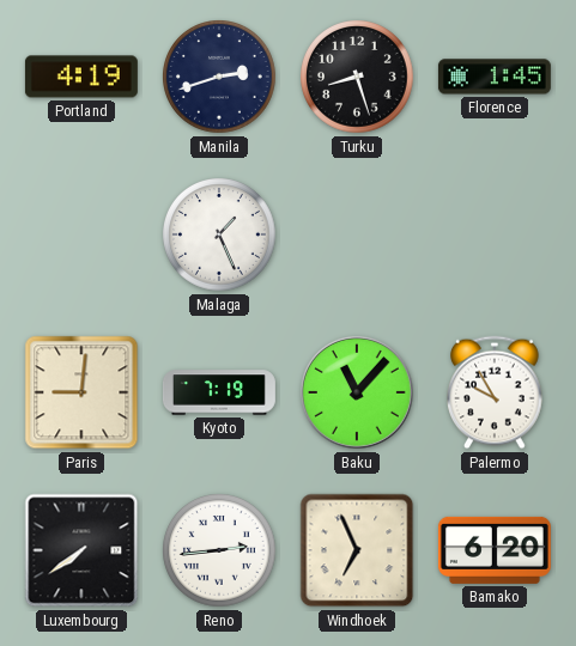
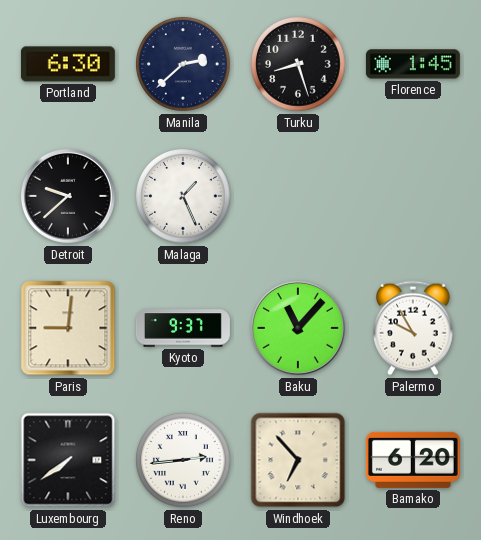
Portland: 4:19 -> 6:30 (68, 64)
Manila: 2:42 -> 2:38 (183, 64)
Detroit: none -> 9:38 (68, 196)
Kyoto: 7:19 -> 9:37 (183, 328)
Windhoek: 6:56 -> 6:53 (298, 460)
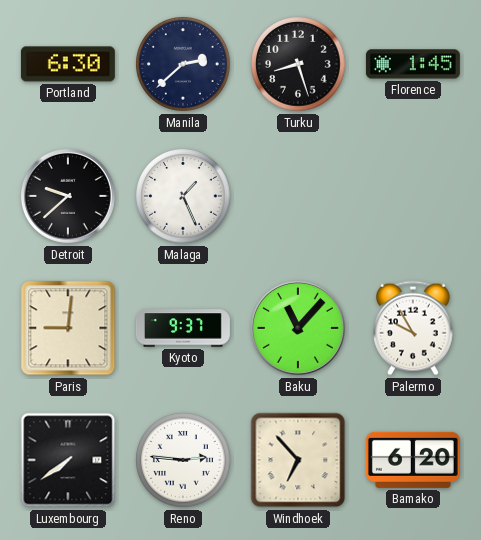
Reno: 2:44 -> 2:46 (183, 460)
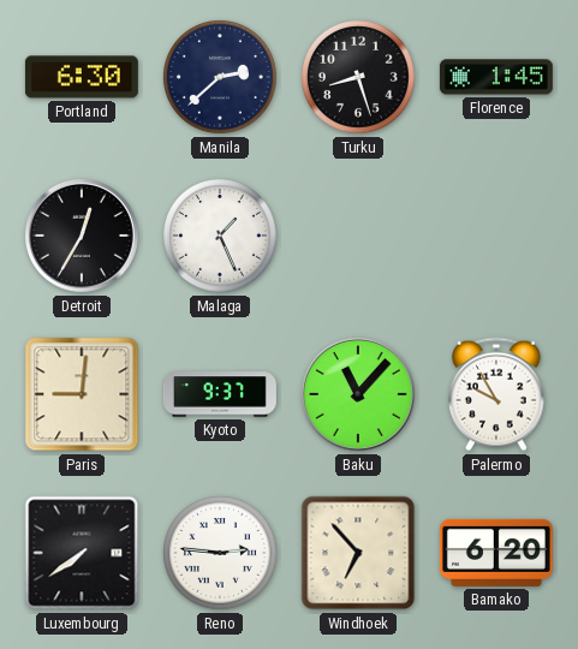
Detroit: 9:38 -> 12:35 (82, 236)
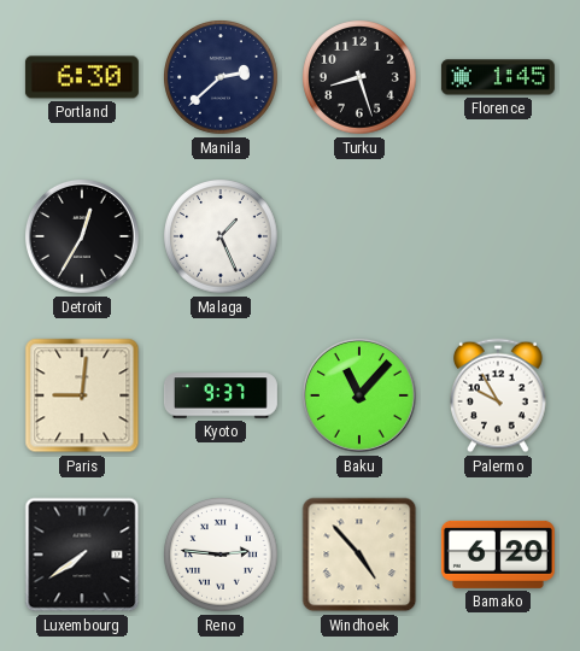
Windhoek: 6:53 -> 4:53 (359, 555)
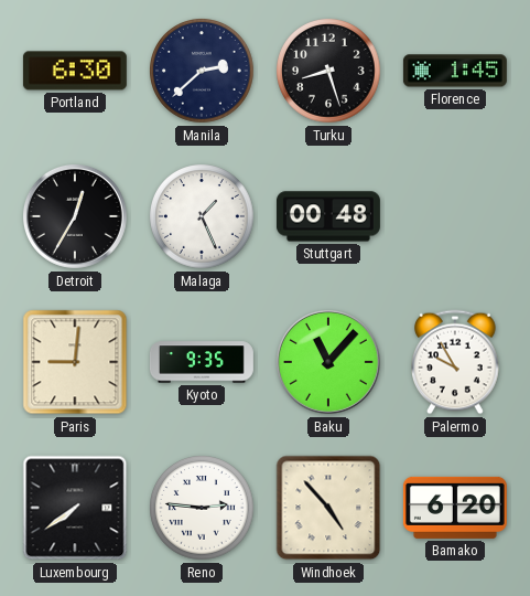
Stuttgart: none -> 00:48 (328, 216)
Kyoto: 9:37 -> 9:35 (202, 362)
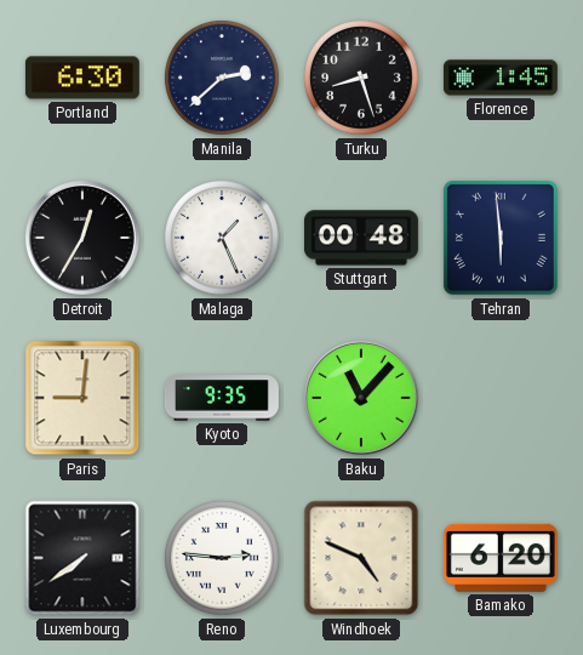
Tehran: none -> 5:59 (501, 238)
Palermo: 9:55 -> none (456, 362)
Windhoek: 4:53 -> 4:49 (361, 558)
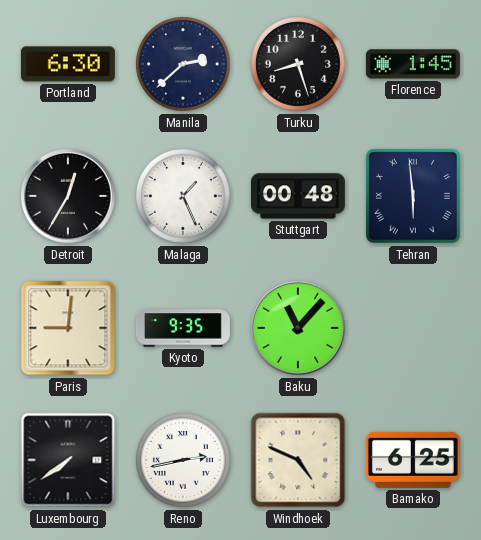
Reno: 2:46 -> 2:43 (183, 460)
Bamako: 6:20 -> 6:25 (413, 460)
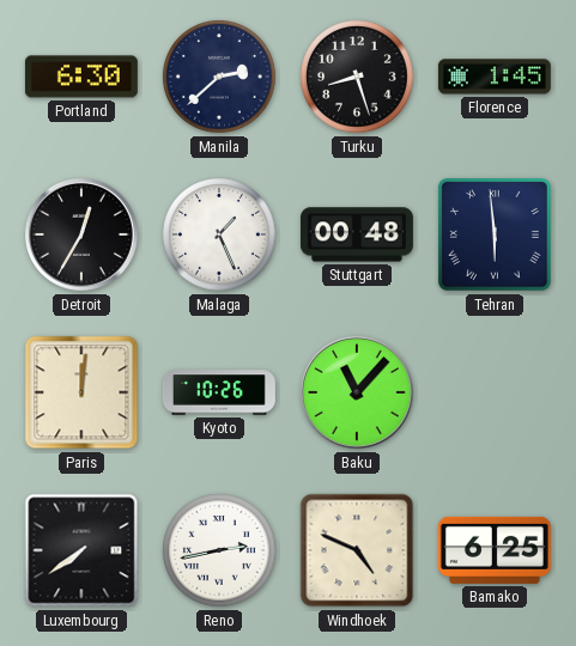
Paris: 9:01 -> 12:01 (81, 392)
Kyoto: 9:35 -> 10:26 (219, 392)
